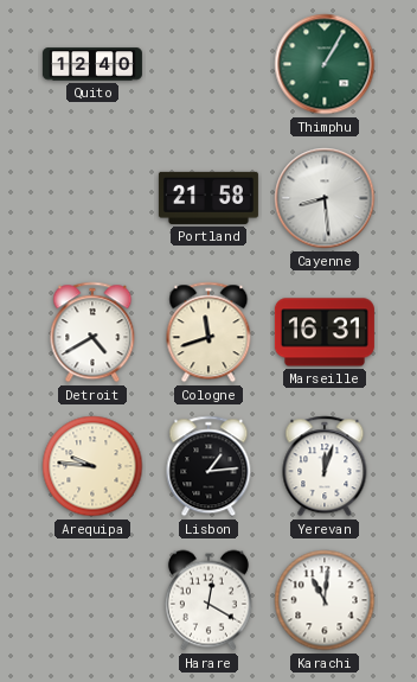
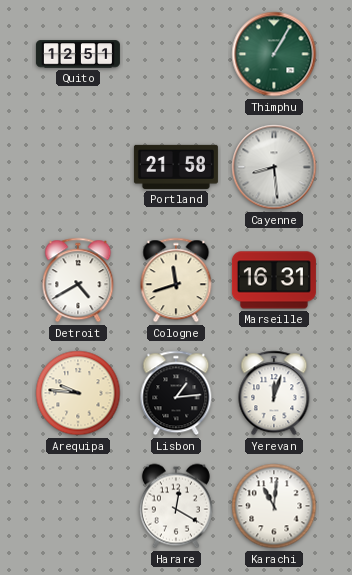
Quito: 12:40 -> 12:51 (78, 54)
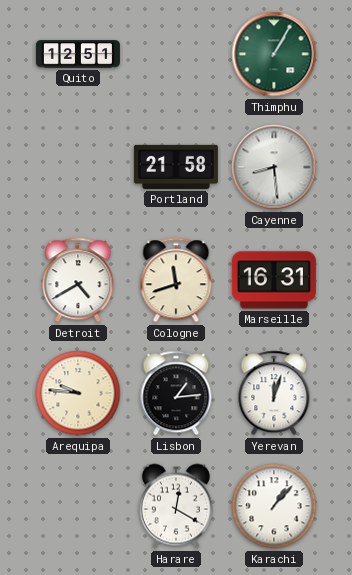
Karachi: 11:01 -> 1:07 (274, 506)
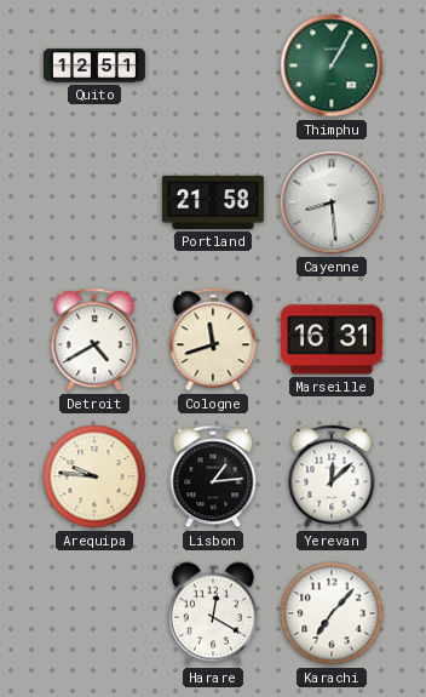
Yerevan: 12:03 -> 12:08 (332, 476)
Karachi: 1:07 -> 7:07 (332, 613)
